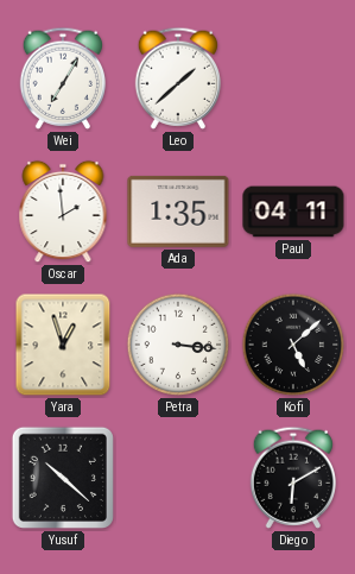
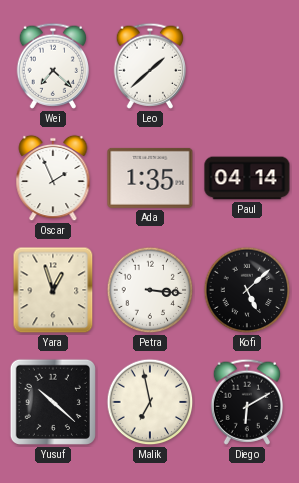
Wei: 7:05 -> 7:22 (52, 66)
Oscar: 1:59 -> 1:56 (53, 178)
Paul: 04:11 -> 04:14 (247, 178)
Malik: none -> 6:58 (150, 402)
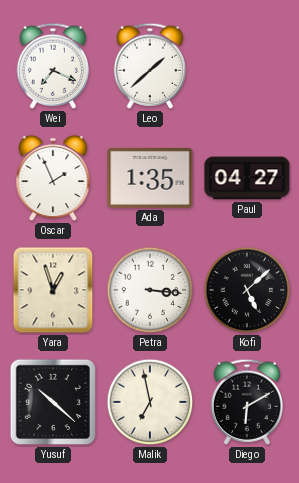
Wei: 7:22 -> 7:19 (52, 66)
Paul: 04:14 -> 04:27 (247, 178)
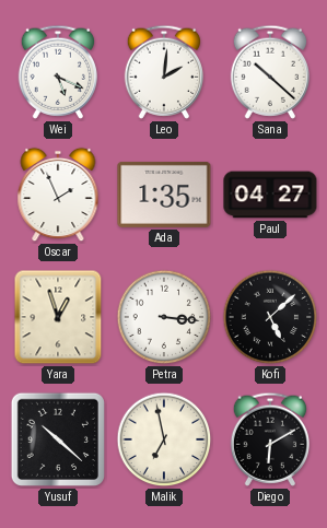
Wei: 7:19 -> 5:19 (57, 72)
Leo: 1:38 -> 2:01 (163, 72)
Sana: none -> 10:22 (269, 72)
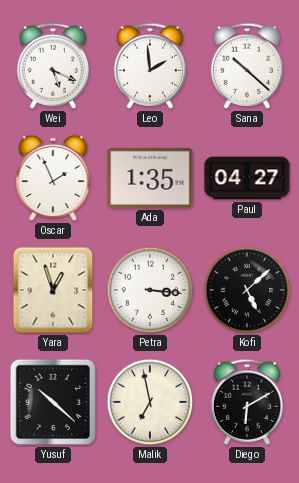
Leo: 2:01 -> 1:59 (149, 66)
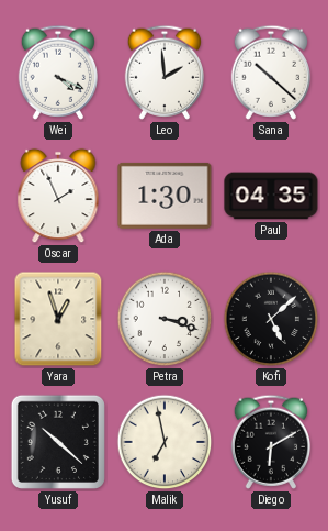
Wei: 5:19 -> 4:19 (57, 73)
Ada: 1:35 -> 1:30 (165, 196)
Paul: 04:27 -> 04:35 (271, 196)
Petra: 3:16 -> 3:18 (165, 319)
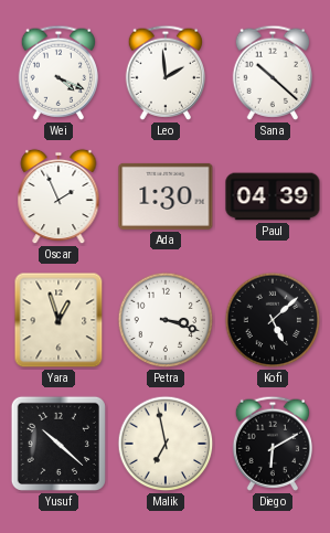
Paul: 04:35 -> 04:39 (273, 196)
